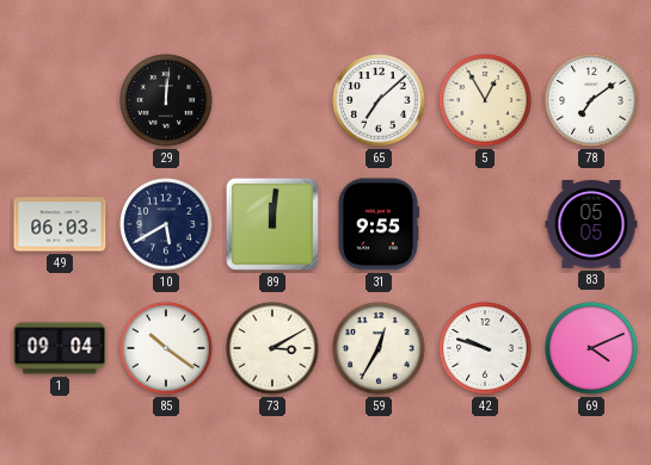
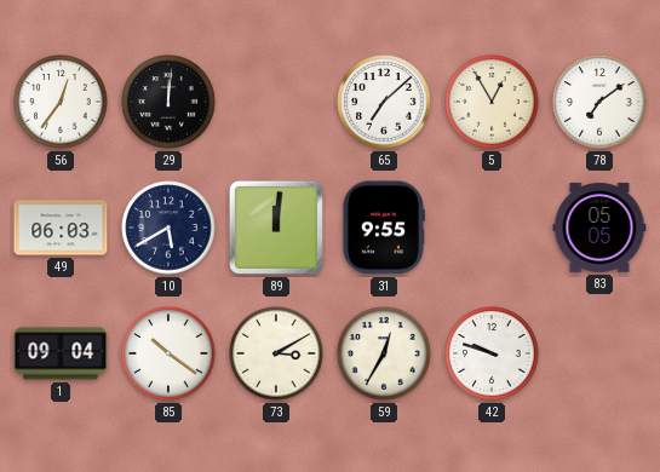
56: none -> 12:36 (61, 102)
69: 4:11 -> none (591, 348)
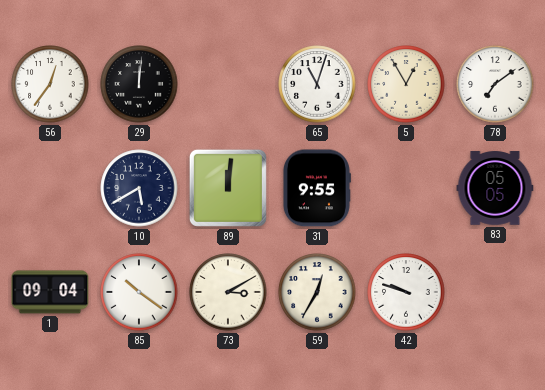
65: 7:08 -> 11:03 (317, 84)
49: 06:03 -> none (61, 228)
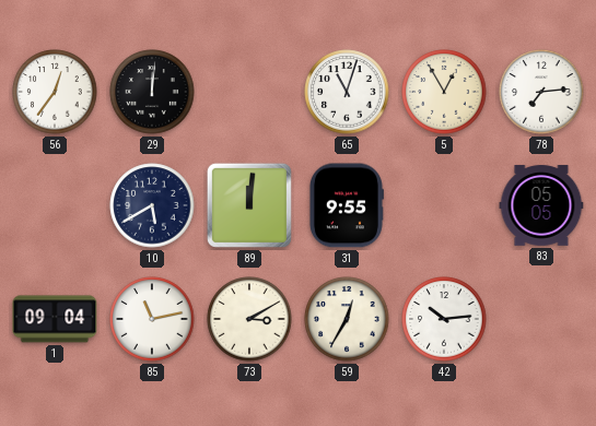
78: 7:09 -> 7:14 (541, 92)
85: 10:21 -> 11:13 (152, 319)
42: 9:48 -> 10:14 (444, 319)
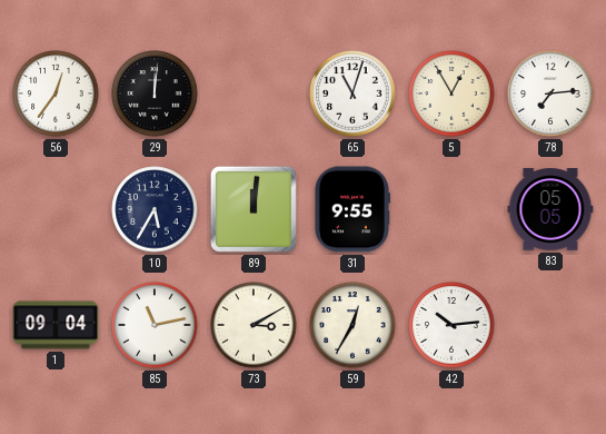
10: 5:40 -> 5:35 (155, 209)
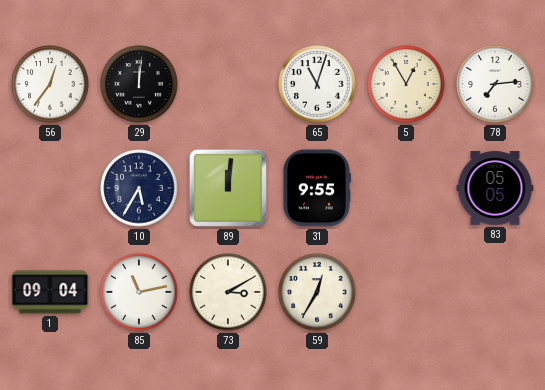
42: 10:14 -> none (451, 325)
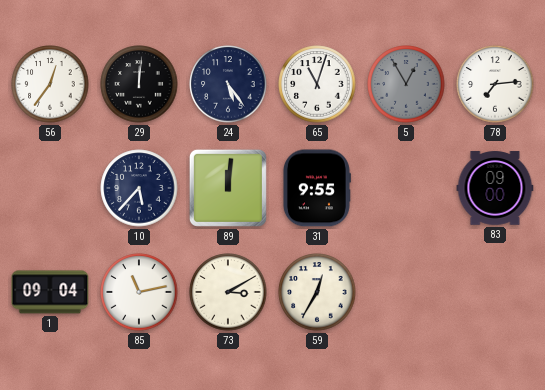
24: none -> 5:24 (228, 84)
5 dial: cream -> grey (406, 84)
10: 5:35 -> 5:37 (139, 188)
83: 05:05 -> 09:00 (495, 188)
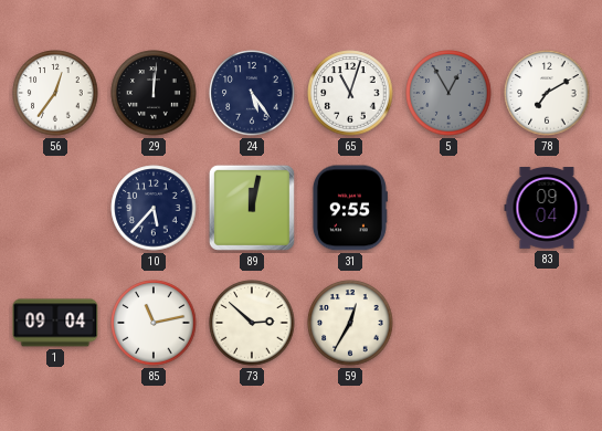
78: 7:14 -> 7:10 (547, 93)
89: 12:01 -> 12:02 (252, 208)
83: 09:00 -> 09:04 (547, 208)
73: 3:10 -> 2:52 (252, 323)
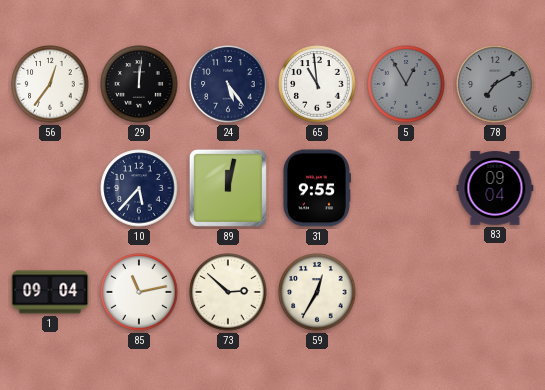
65: 11:03 -> 10:59 (317, 84)
78 dial: white -> grey (495, 84)
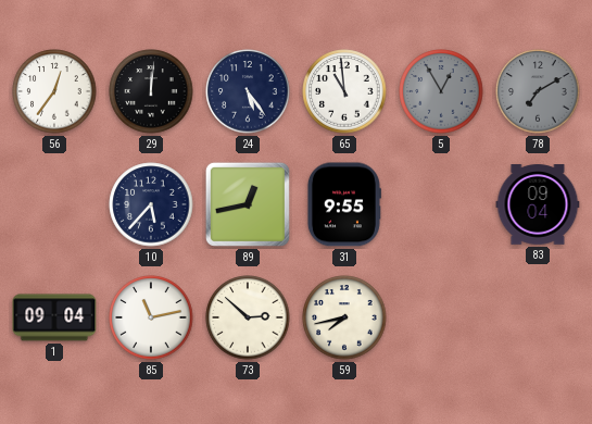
89: 12:02 -> 12:43 (248, 204)
59: 12:35 -> 7:43 (344, 317)
